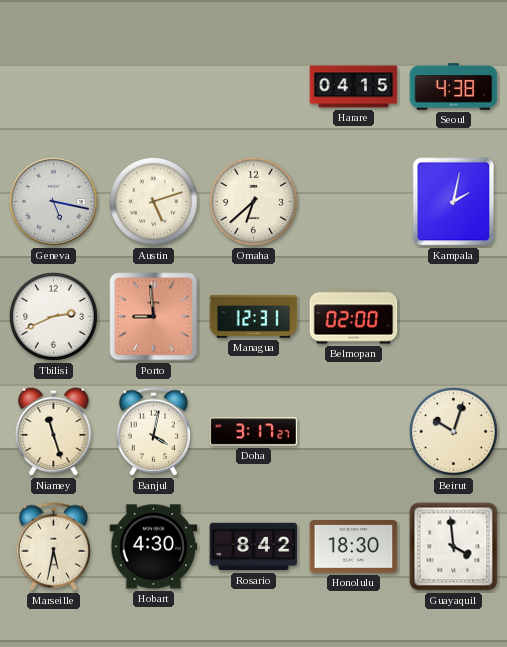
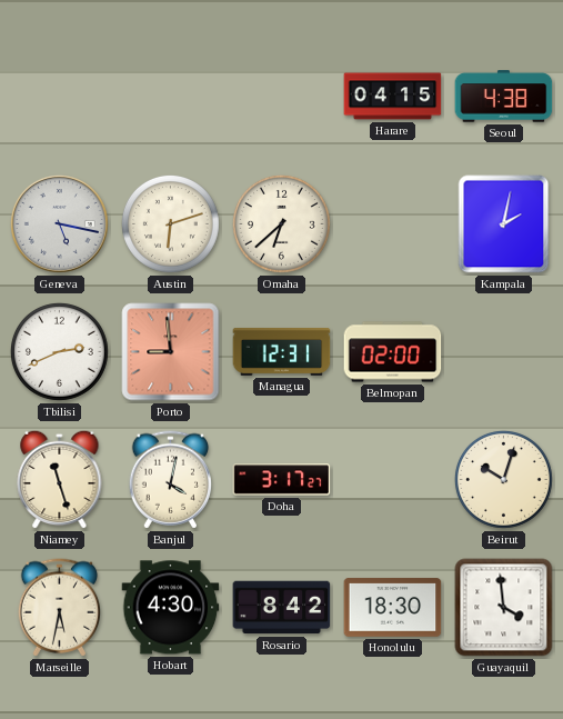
Austin: 5:12 -> 6:12 (170, 223)
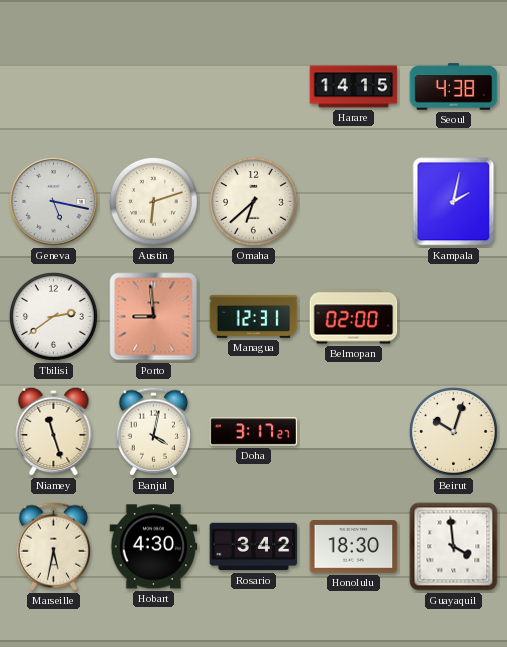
Harare: 04:15 -> 14:15 (354, 87)
Tbilisi: 2:41 -> 2:39 (53, 316)
Rosario: 8:42 -> 3:42 (254, 547)
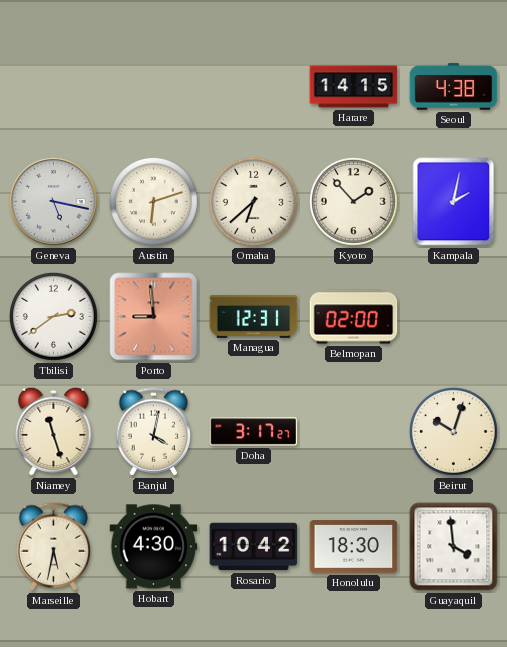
Kyoto: none -> 1:53 (353, 201)
Rosario: 3:42 -> 10:42 (254, 547)
